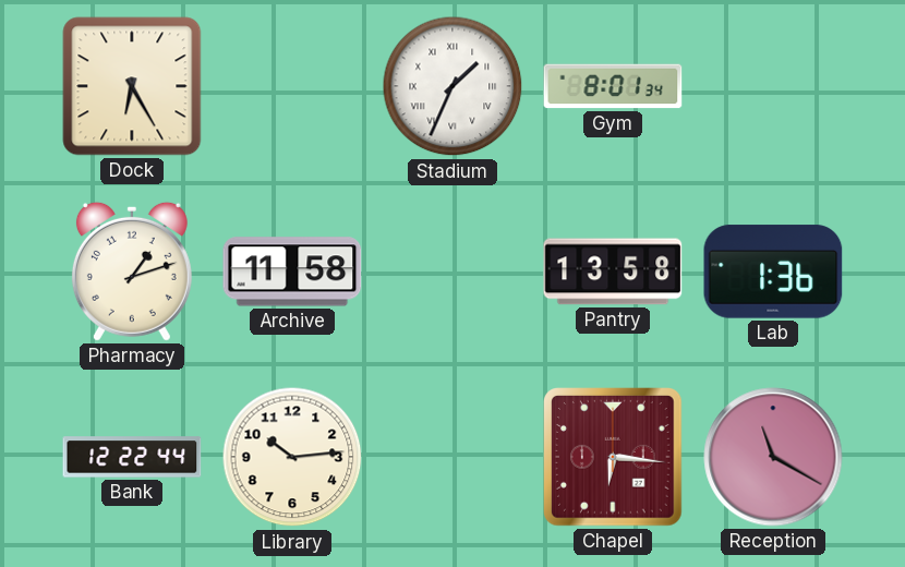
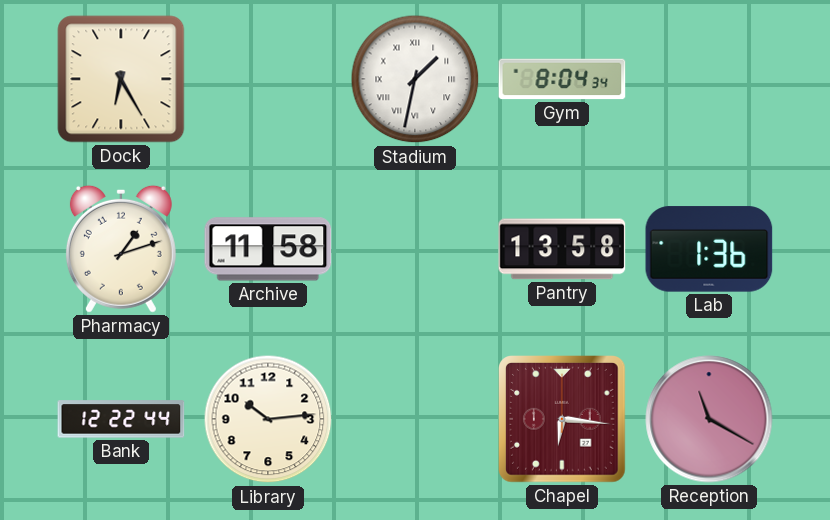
Stadium: 1:34 -> 1:32 (415, 79)
Gym: 8:01 -> 8:04 (562, 79)
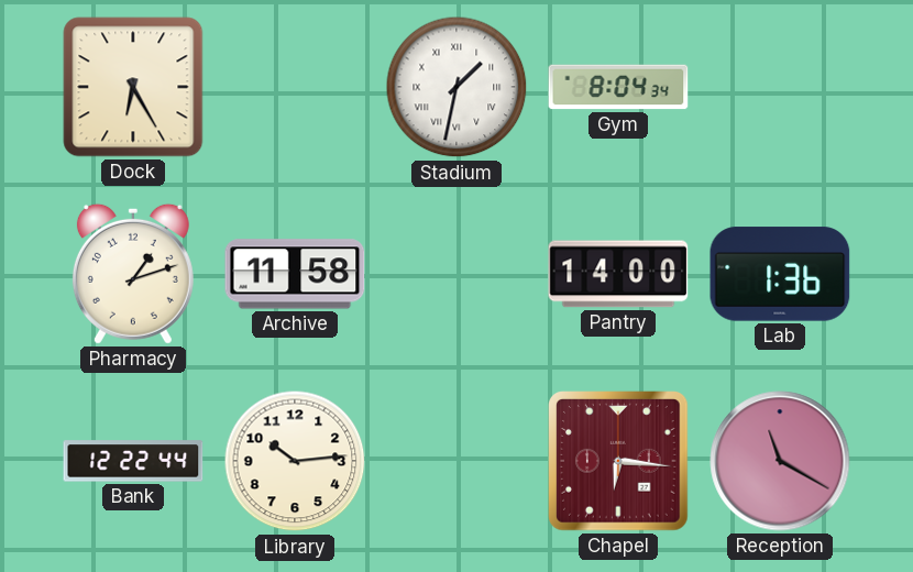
Pantry: 13:58 -> 14:00 (618, 274)
